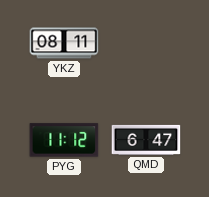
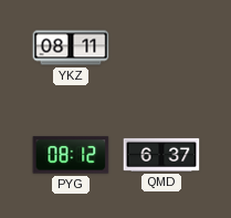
PYG: 11:12 -> 08:12 (71, 155)
QMD: 6:47 -> 6:37 (161, 155)
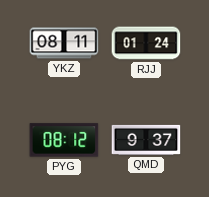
RJJ: none -> 01:24 (146, 43)
QMD: 6:37 -> 9:37 (146, 140)
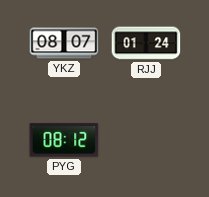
YKZ: 08:11 -> 08:07 (64, 43)
QMD: 9:37 -> none (146, 140)
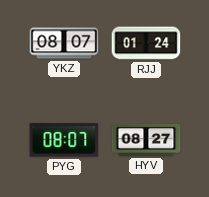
PYG: 08:12 -> 08:07 (64, 140)
HYV: none -> 08:27 (146, 140)
